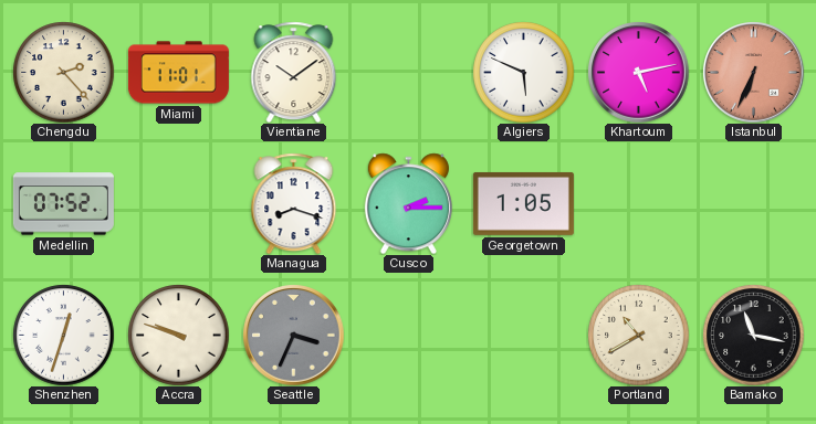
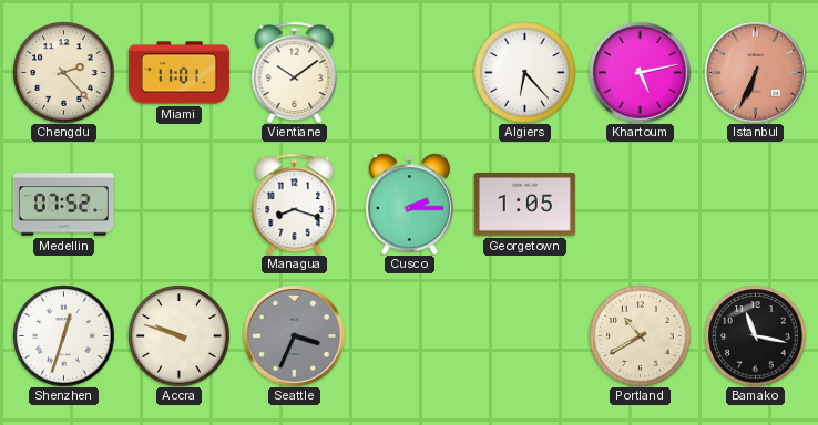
Algiers: 5:49 -> 6:23 (524, 72)
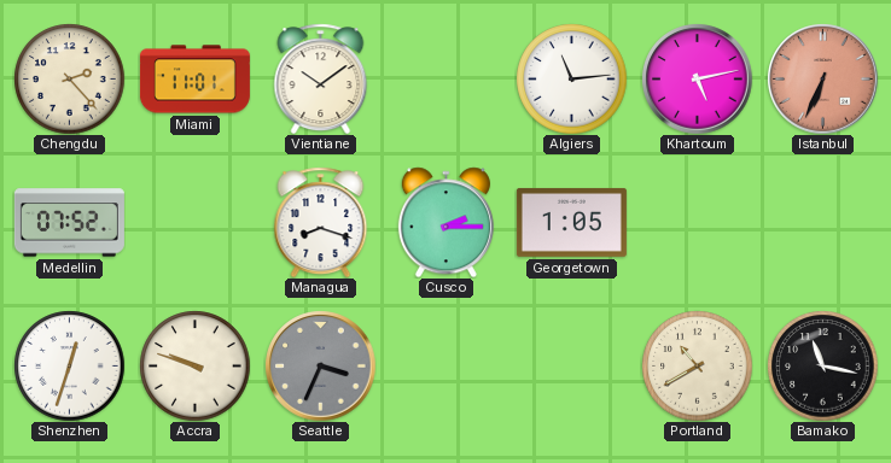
Algiers: 6:23 -> 11:14 (571, 78)
